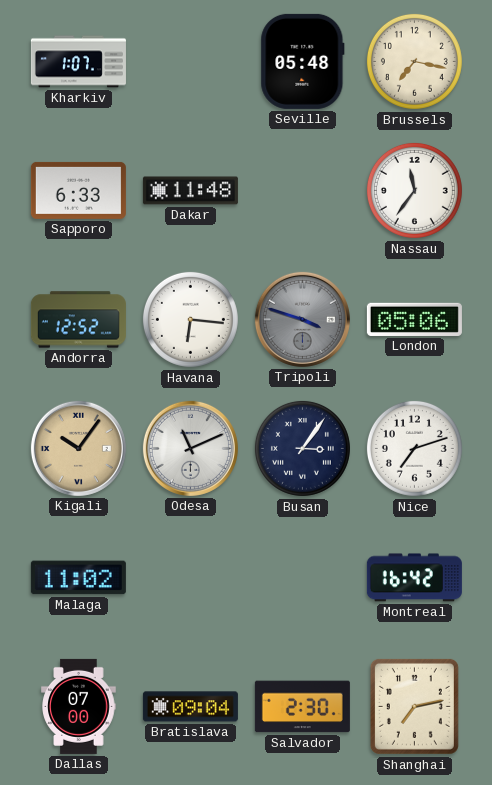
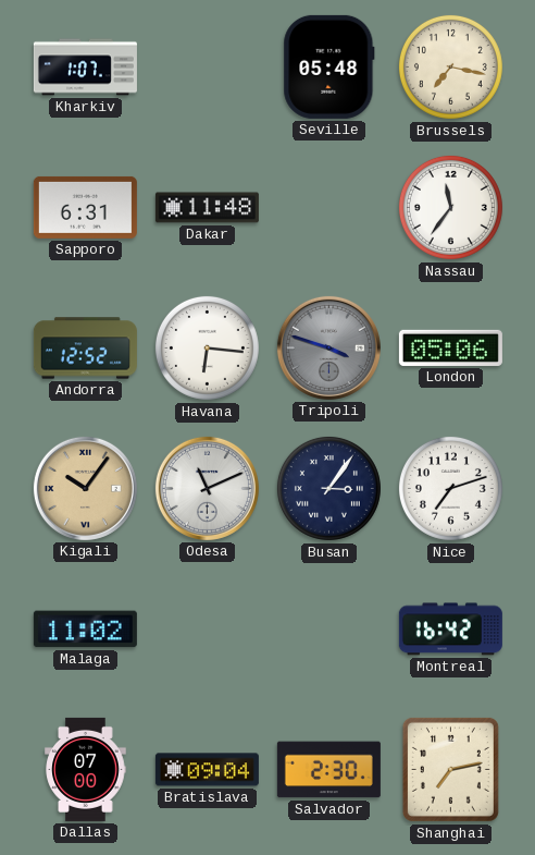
Sapporo: 6:33 -> 6:31 (85, 207)
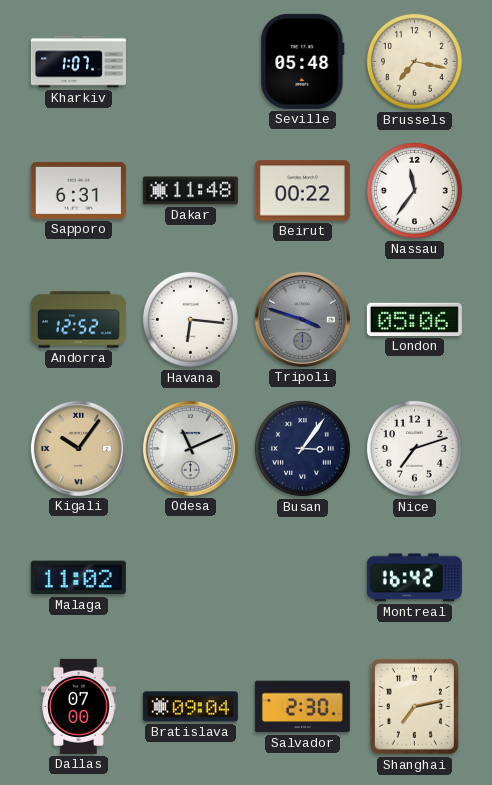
Beirut: none -> 00:22 (302, 191)
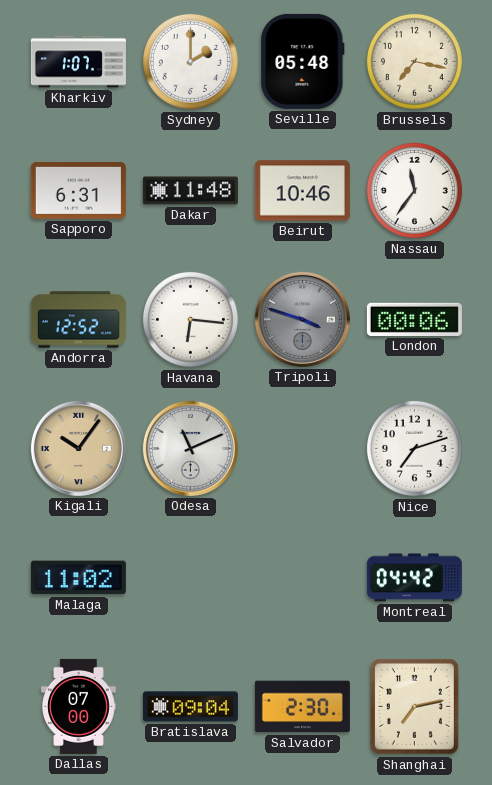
Sydney: none -> 2:00 (190, 61)
Beirut: 00:22 -> 10:46 (302, 191)
London: 05:06 -> 00:06 (414, 319)
Busan: 3:06 -> none (302, 448)
Montreal: 16:42 -> 04:42 (414, 578)
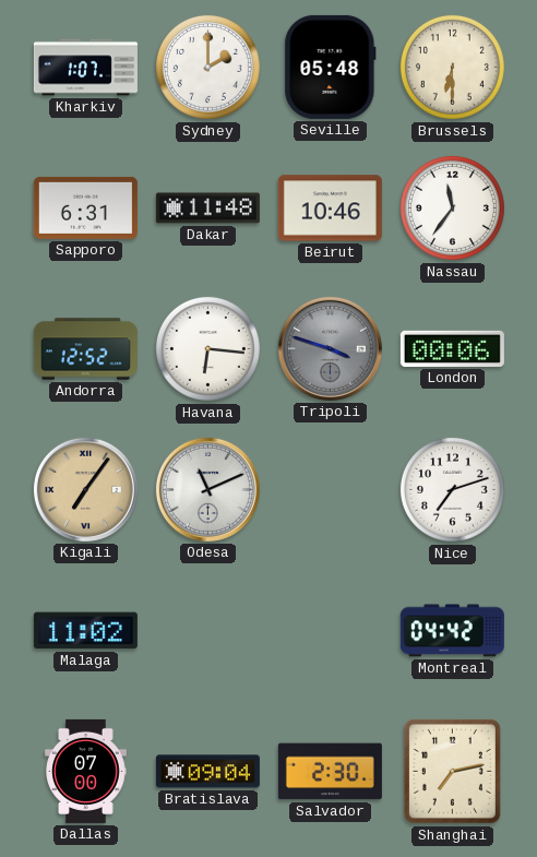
Brussels: 7:17 -> 6:30 (452, 67)
Kigali: 10:06 -> 7:06 (85, 489)
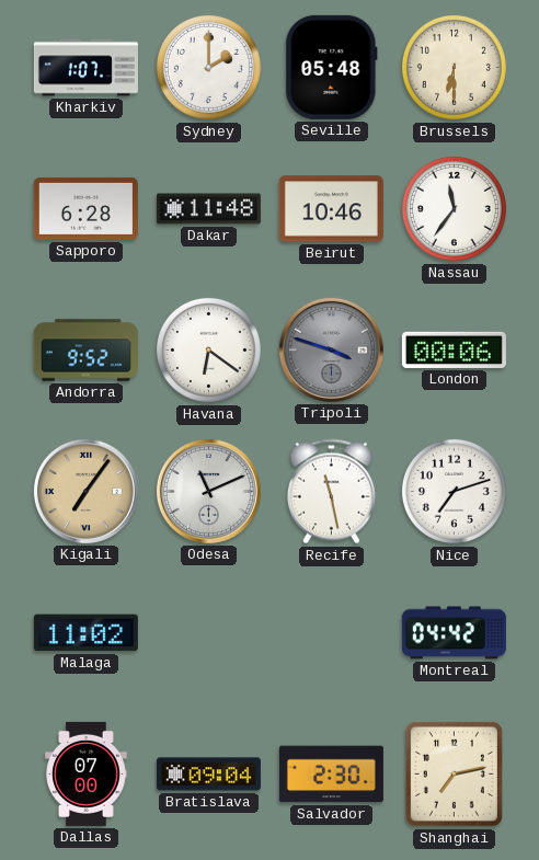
Sapporo: 6:31 -> 6:28 (85, 208)
Andorra: 12:52 -> 9:52 (85, 351)
Havana: 6:16 -> 6:21 (208, 349)
Recife: none -> 11:28 (331, 492)
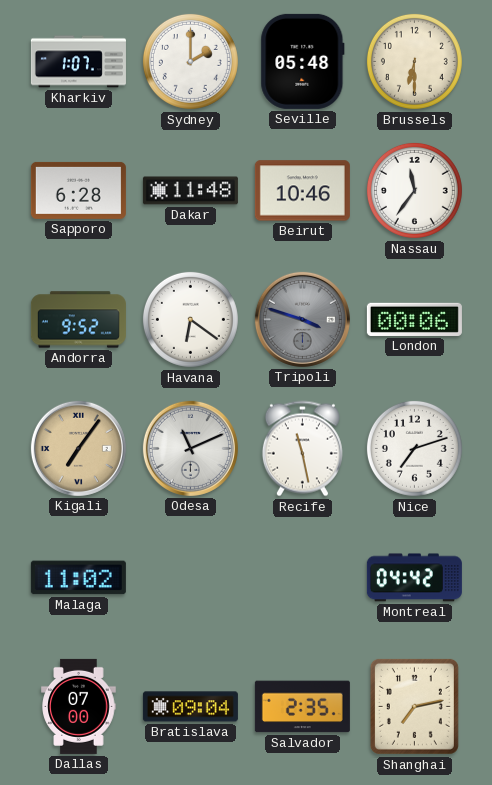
Salvador: 2:30 -> 2:35 (302, 707)
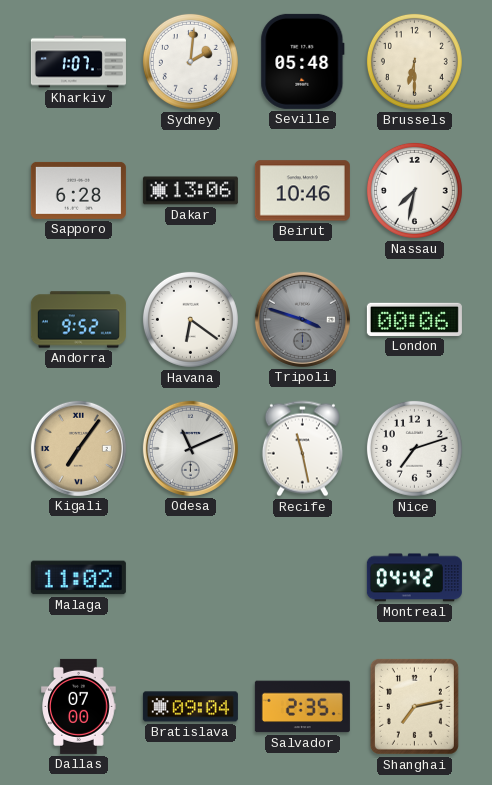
Sydney: 2:00 -> 2:01 (190, 61)
Dakar: 11:48 -> 13:06 (190, 191)
Nassau: 11:36 -> 7:32 (414, 190)
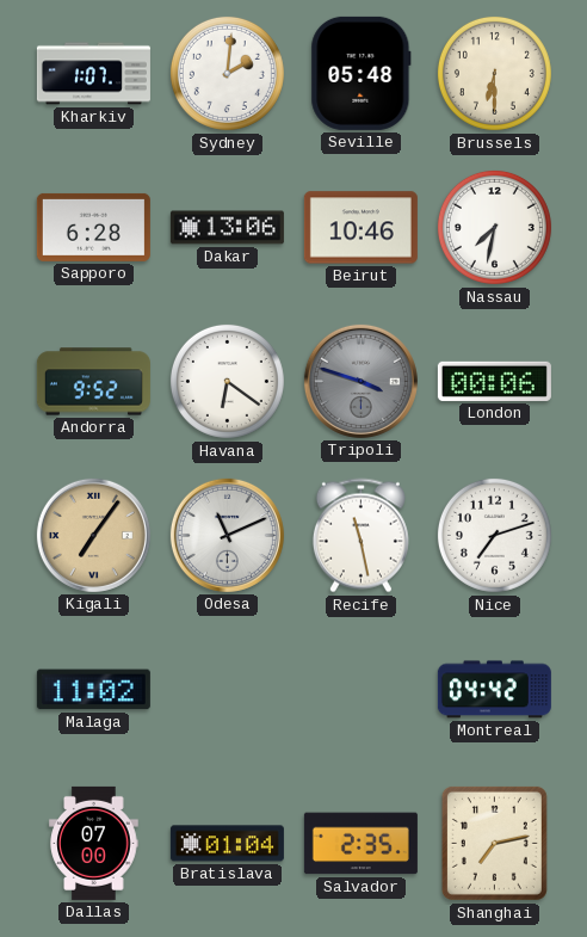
Bratislava: 09:04 -> 01:04 (227, 844)
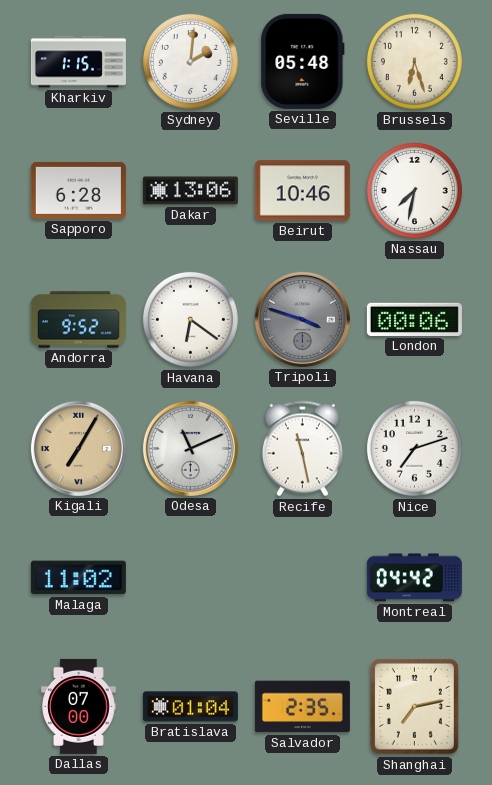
Kharkiv: 1:07 -> 1:15 (78, 62)
Brussels: 6:30 -> 6:27 (414, 61)
Kigali: 7:06 -> 7:05 (78, 448)
